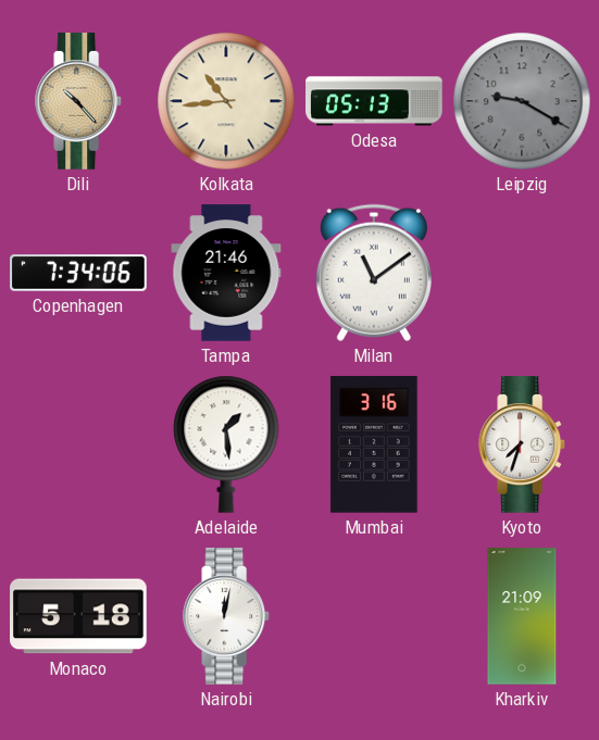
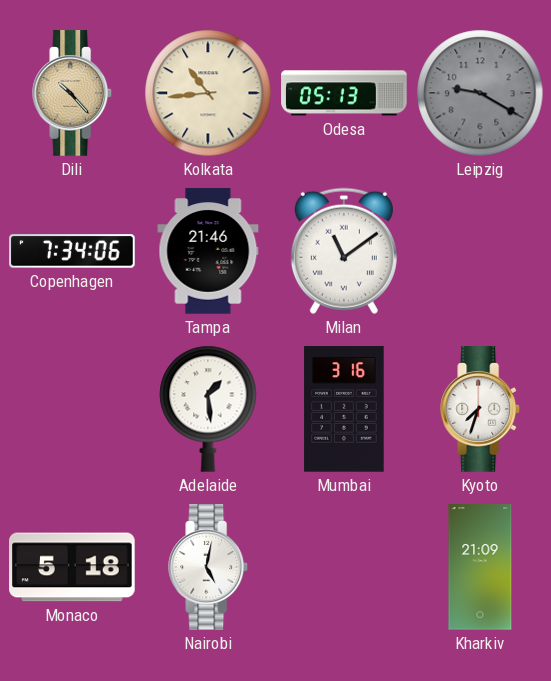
Nairobi: 12:02 -> 5:02 (209, 567)
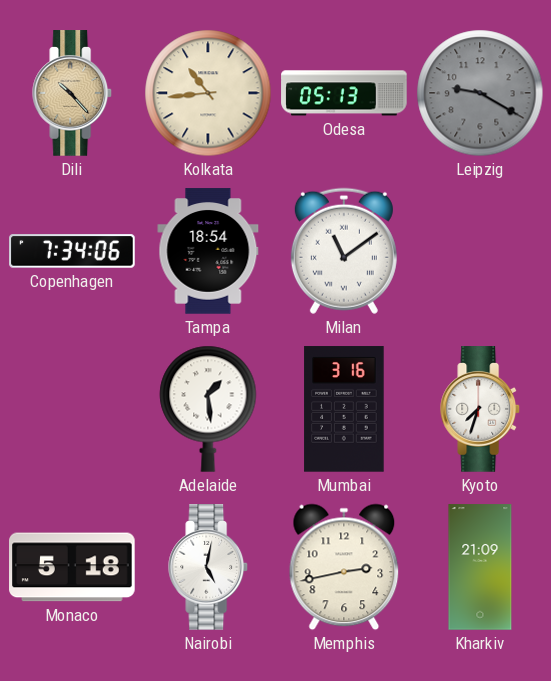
Tampa: 21:46 -> 18:54 (208, 251)
Memphis: none -> 2:43 (344, 567)
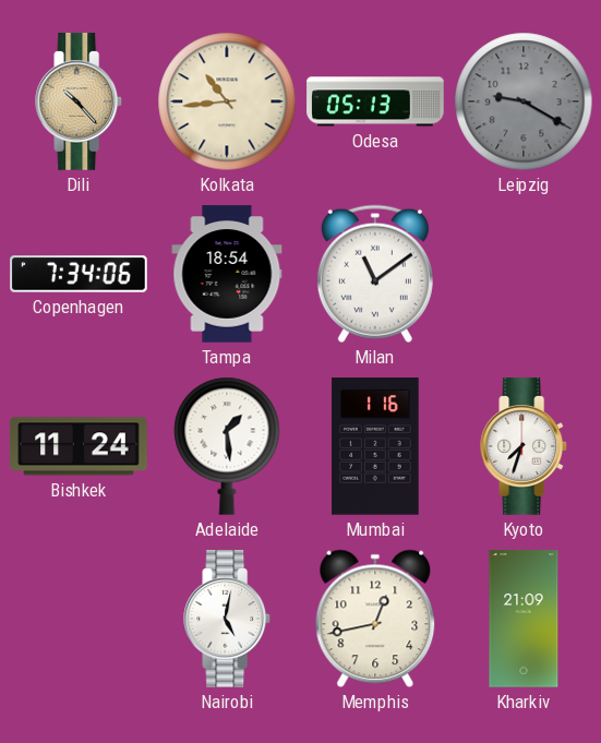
Bishkek: none -> 11:24 (79, 446)
Mumbai: 3:16 -> 1:16 (375, 446)
Monaco: 5:18 -> none (72, 567)
Memphis: 2:43 -> 12:43 (375, 619)
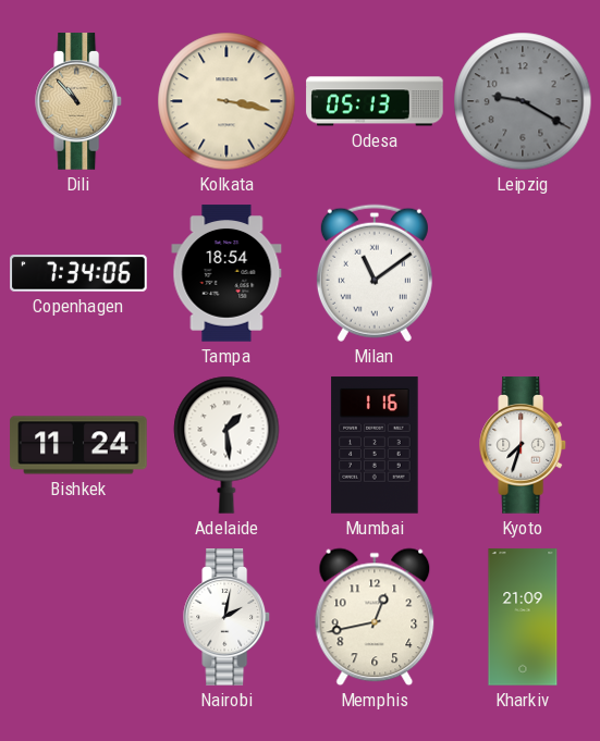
Dili: 10:23 -> 10:53 (79, 101)
Kolkata: 10:44 -> 3:17 (226, 101)
Nairobi: 5:02 -> 2:02 (228, 617)
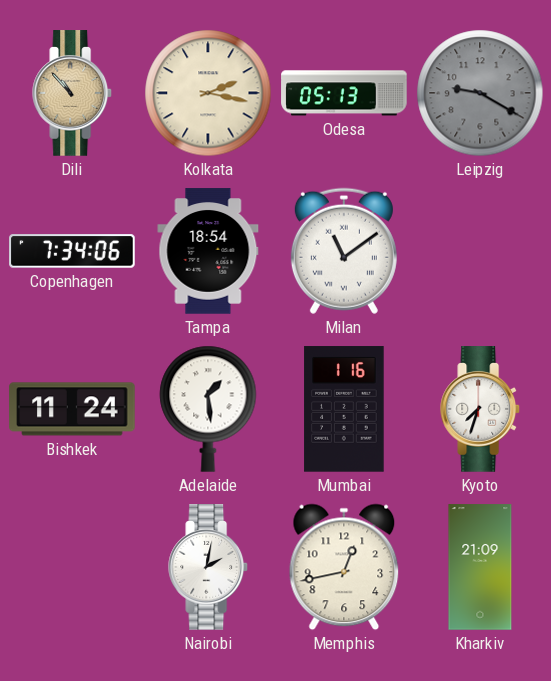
Kolkata: 3:17 -> 2:17 (208, 93)
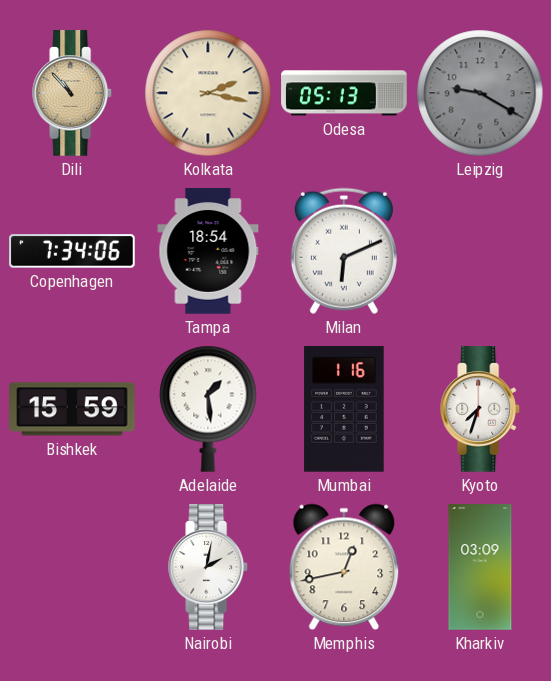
Milan: 11:09 -> 6:11 (344, 251)
Bishkek: 11:24 -> 15:59 (72, 409)
Kharkiv: 21:09 -> 03:09 (480, 567)
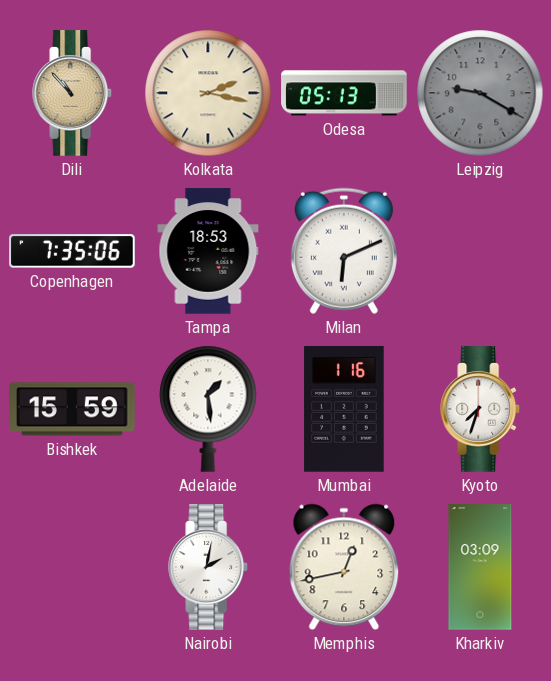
Copenhagen: 7:34 -> 7:35 (72, 251)
Tampa: 18:54 -> 18:53 (208, 251)
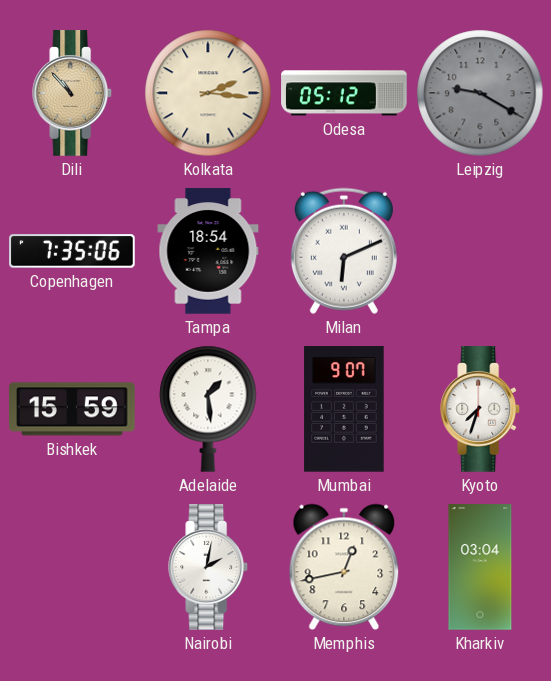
Kolkata: 2:17 -> 2:16 (208, 93)
Odesa: 05:13 -> 05:12 (344, 93)
Tampa: 18:53 -> 18:54 (208, 251)
Mumbai: 1:16 -> 9:07 (344, 409)
Kharkiv: 03:09 -> 03:04 (480, 567)
